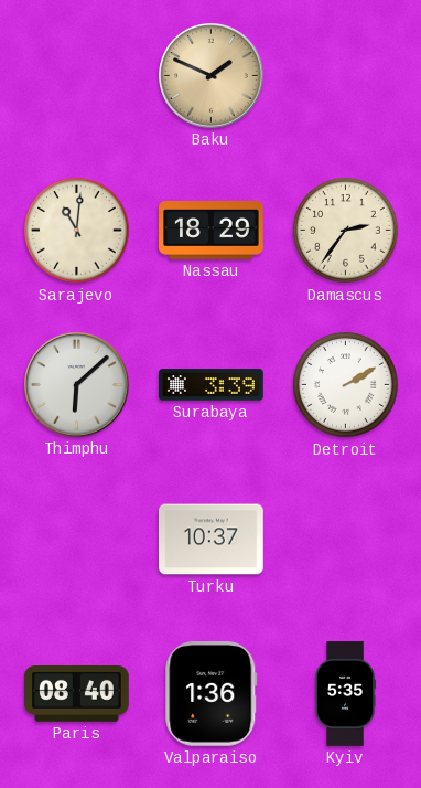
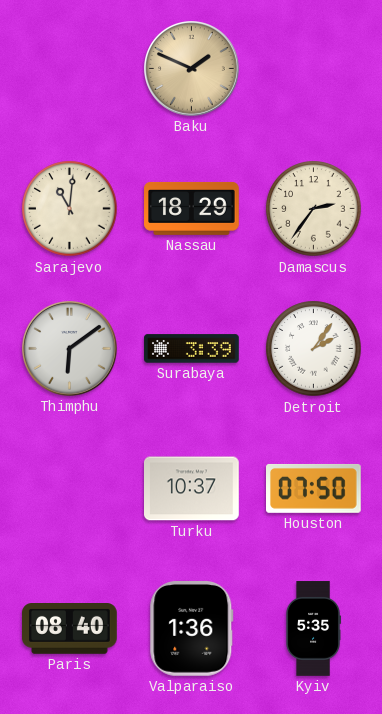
Thimphu: 6:08 -> 6:09 (70, 349)
Detroit: 2:10 -> 2:06 (314, 349)
Houston: none -> 07:50 (314, 488)
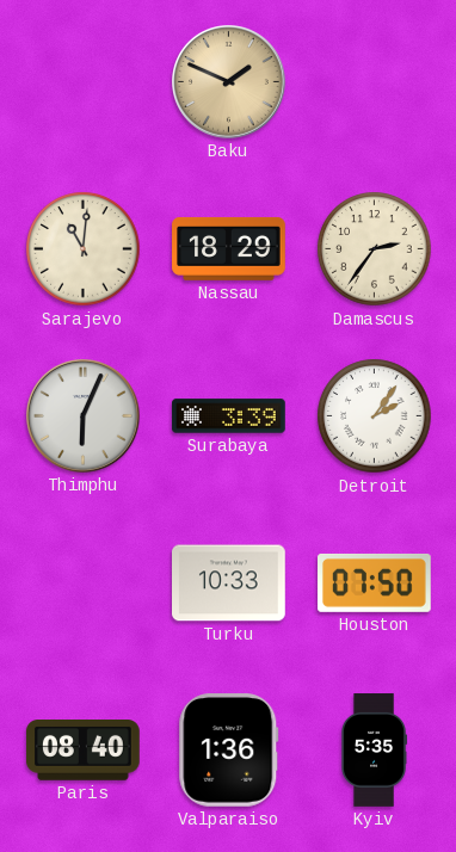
Thimphu: 6:09 -> 6:04 (84, 416)
Turku: 10:37 -> 10:33 (229, 584)
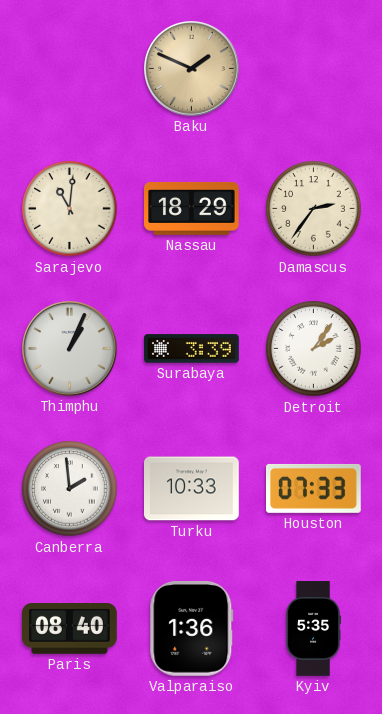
Thimphu: 6:04 -> 1:04 (70, 349)
Canberra: none -> 1:59 (70, 489)
Houston: 07:50 -> 07:33 (314, 488)
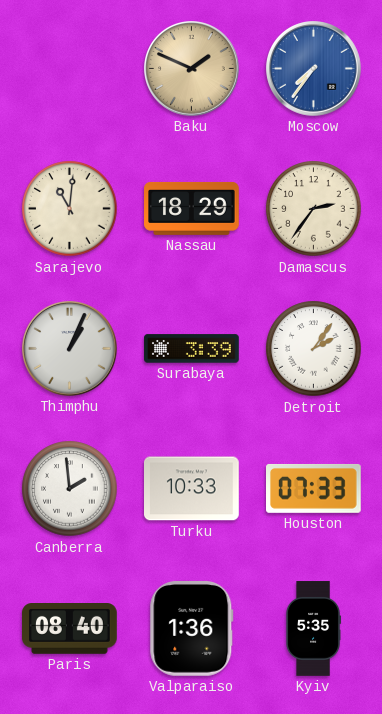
Moscow: none -> 7:36 (314, 69)
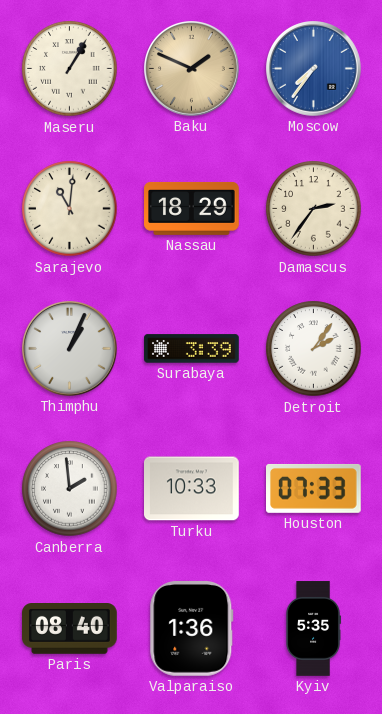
Maseru: none -> 1:05 (70, 69)
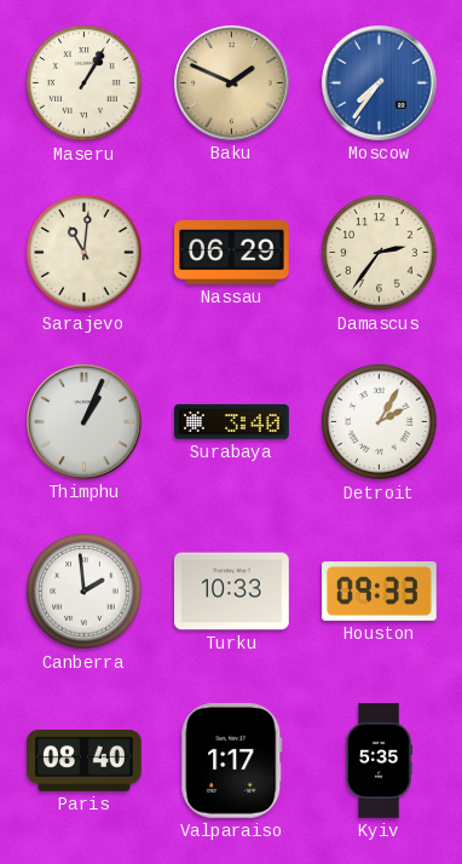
Nassau: 18:29 -> 06:29 (232, 253)
Surabaya: 3:39 -> 3:40 (232, 422)
Detroit: 2:06 -> 2:05 (380, 422)
Houston: 07:33 -> 09:33 (380, 591)
Valparaiso: 1:36 -> 1:17 (232, 761)
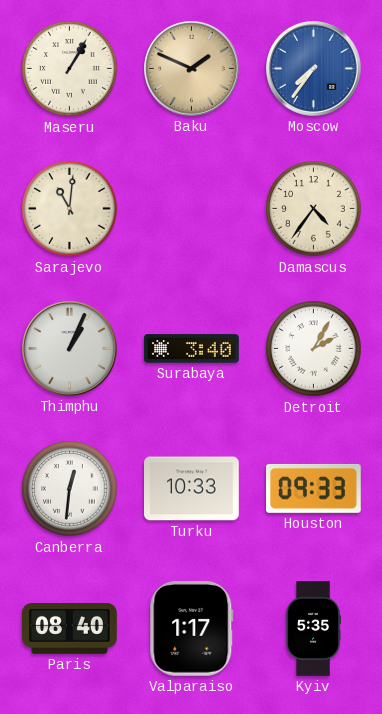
Nassau: 06:29 -> none (232, 253)
Damascus: 2:36 -> 4:36 (314, 209)
Canberra: 1:59 -> 12:31 (70, 489)
